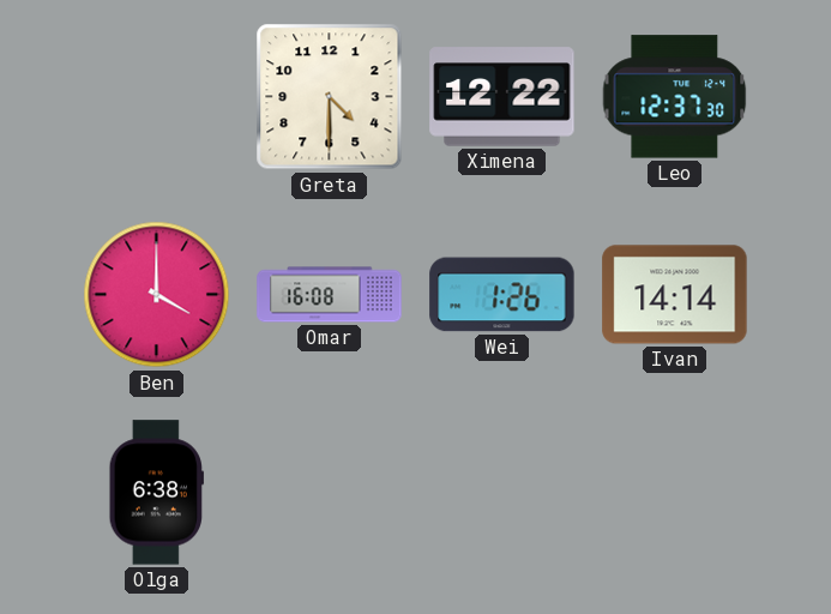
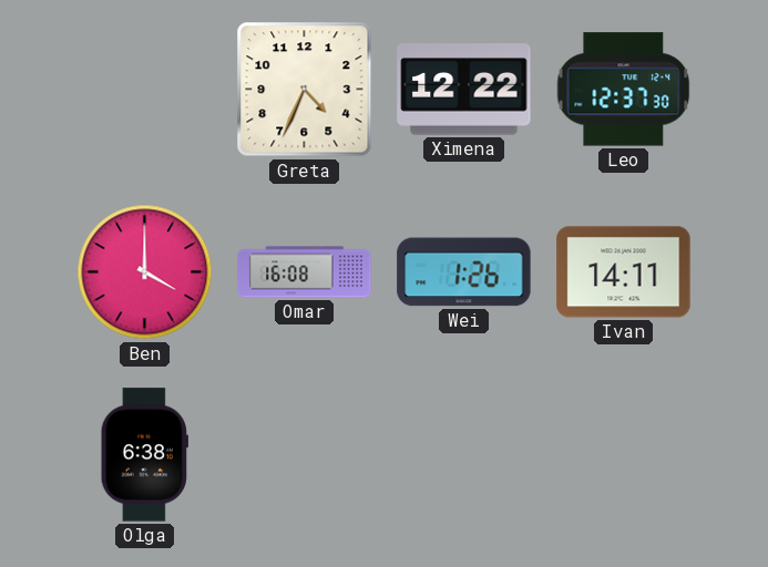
Greta: 4:30 -> 4:34 (305, 90)
Ivan: 14:14 -> 14:11 (624, 272)
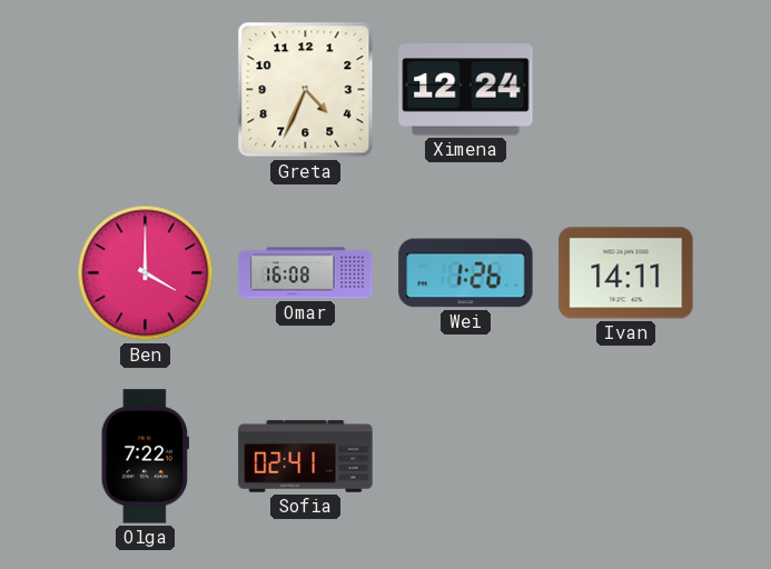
Ximena: 12:22 -> 12:24 (466, 90)
Leo: 12:37 -> none (624, 90)
Olga: 6:38 -> 7:22 (145, 457)
Sofia: none -> 02:41 (306, 457)
